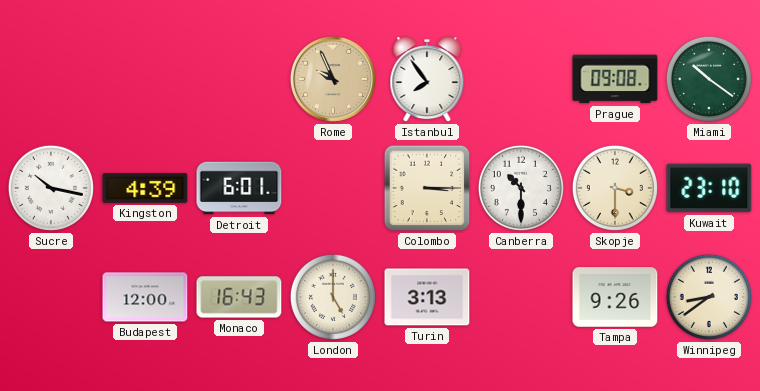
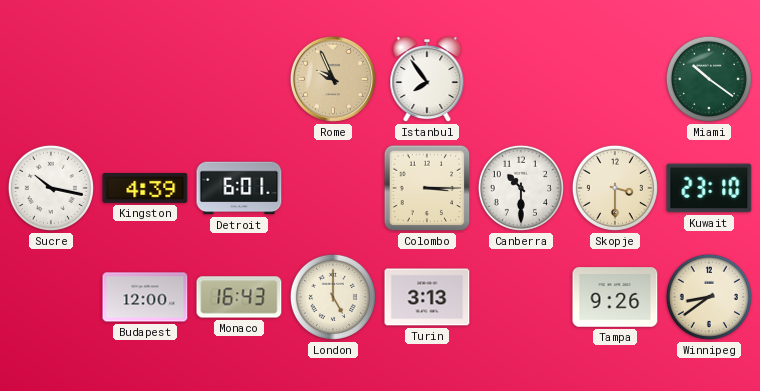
Prague: 09:08 -> none (615, 79)
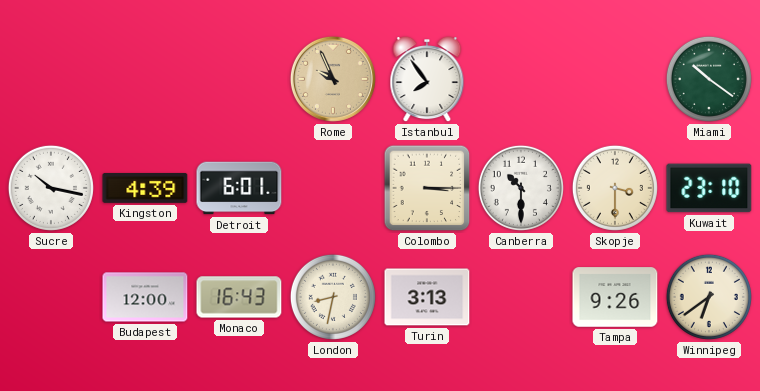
London: 5:00 -> 8:32 (333, 297)
Winnipeg: 8:39 -> 6:39 (709, 297)
